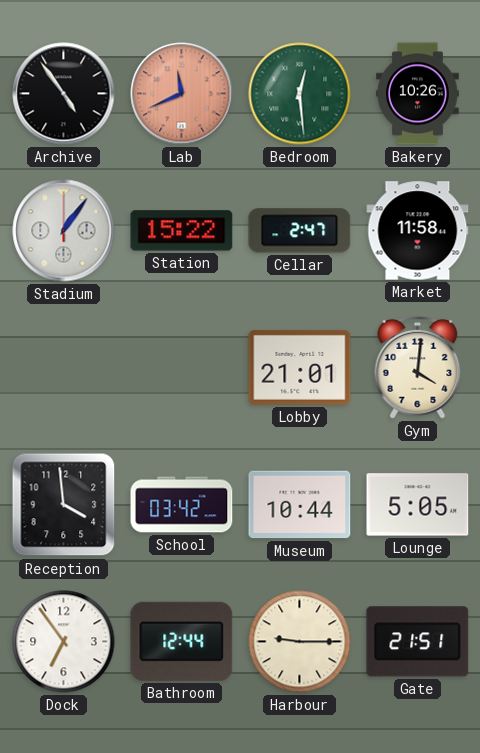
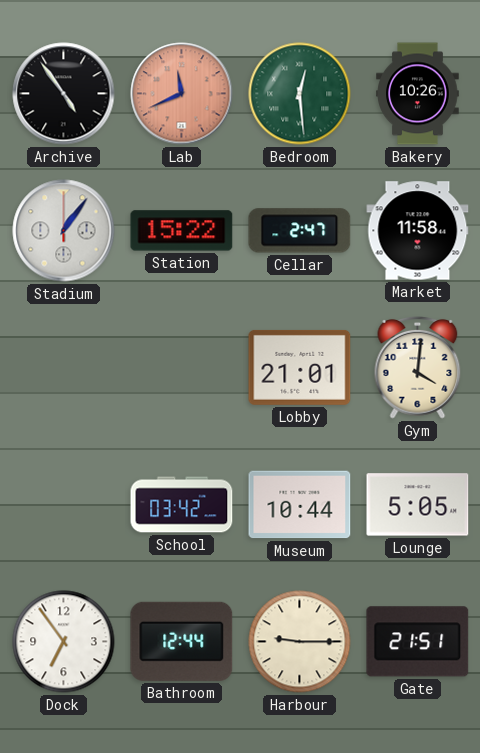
Reception: 3:59 -> none (64, 505)
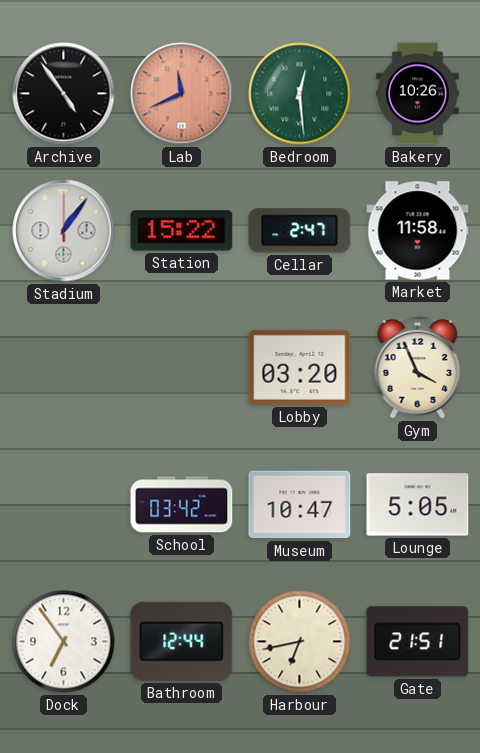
Lobby: 21:01 -> 03:20 (300, 367)
Gym: 4:01 -> 3:56 (418, 368)
Museum: 10:44 -> 10:47 (300, 505)
Harbour: 9:15 -> 6:43 (300, 642)
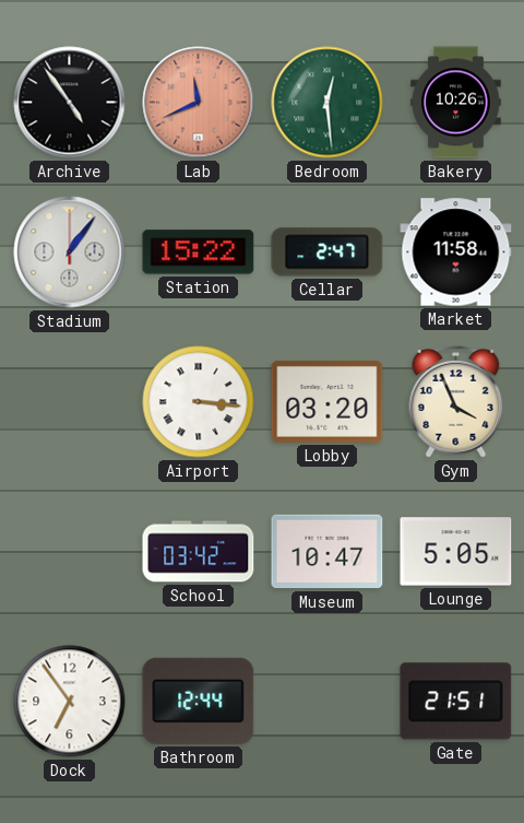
Airport: none -> 3:16 (199, 402)
Harbour: 6:43 -> none (300, 642)
